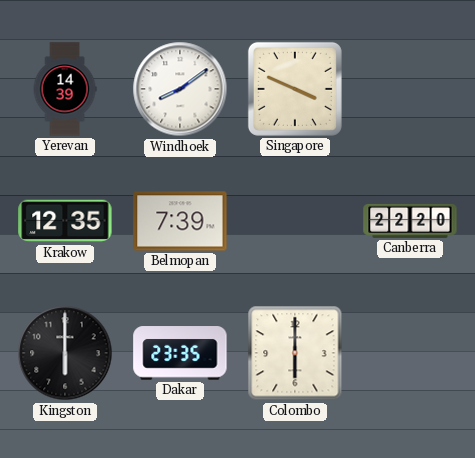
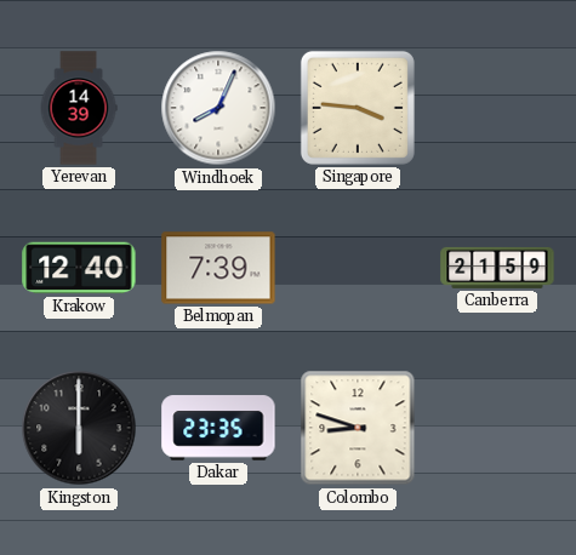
Windhoek: 8:09 -> 8:04 (218, 108)
Singapore: 3:49 -> 3:46 (358, 108)
Krakow: 12:35 -> 12:40 (79, 268)
Canberra: 22:20 -> 21:59 (497, 268)
Colombo: 6:00 -> 8:48 (358, 428)
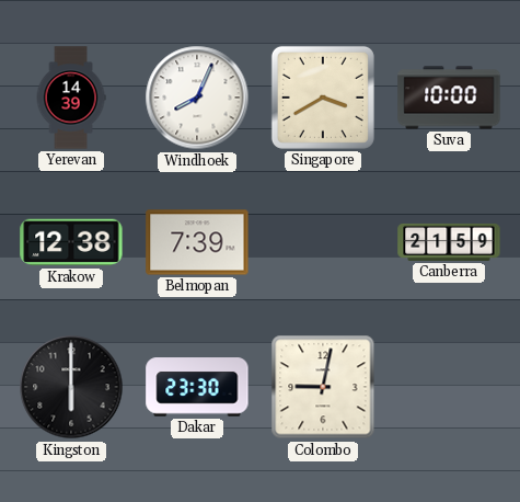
Singapore: 3:46 -> 3:40 (323, 98)
Suva: none -> 10:00 (449, 98)
Krakow: 12:40 -> 12:38 (71, 242)
Dakar: 23:35 -> 23:30 (197, 387)
Colombo: 8:48 -> 9:02 (323, 387)
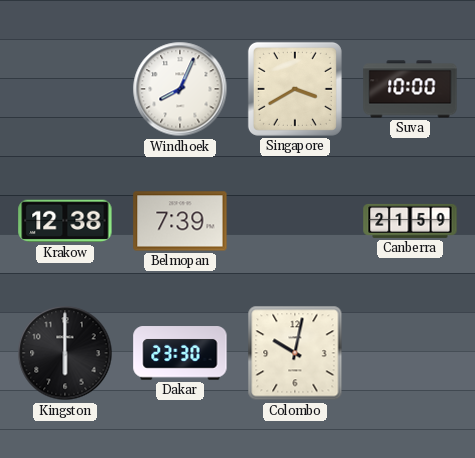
Yerevan: 14:39 -> none (71, 98)
Colombo: 9:02 -> 10:02 (295, 353)
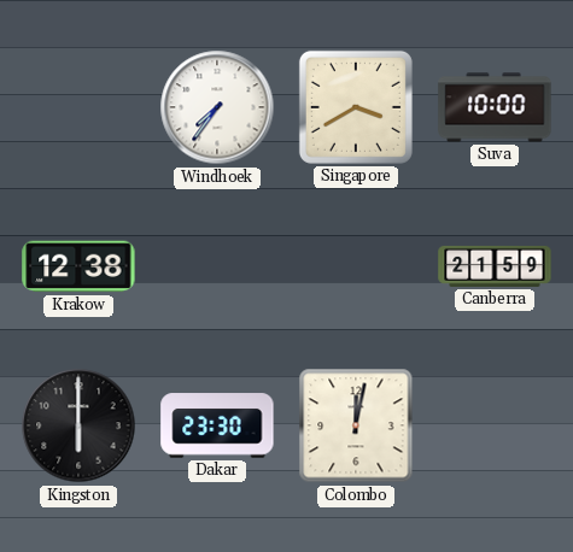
Windhoek: 8:04 -> 7:36 (217, 107)
Belmopan: 7:39 -> none (180, 221)
Colombo: 10:02 -> 12:02 (356, 425)
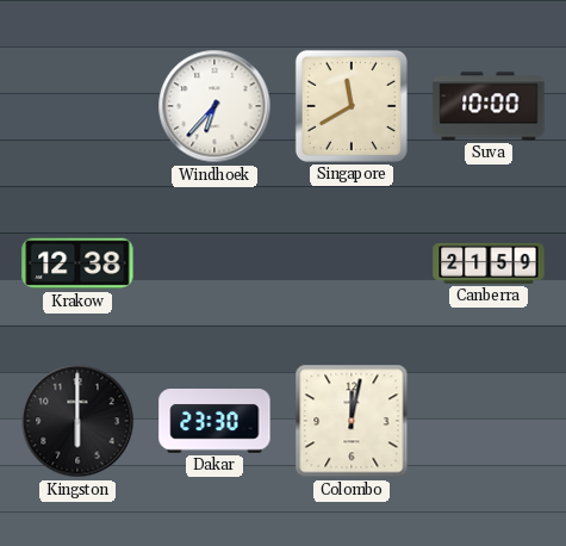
Windhoek: 7:36 -> 6:37 (214, 106)
Singapore: 3:40 -> 11:40 (352, 106)
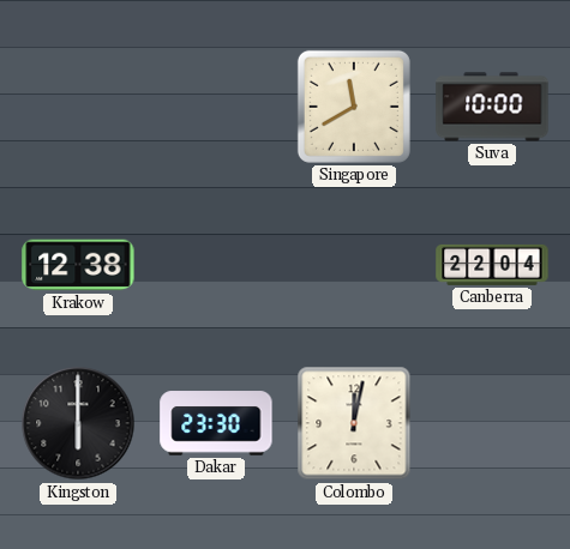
Windhoek: 6:37 -> none (214, 106)
Canberra: 21:59 -> 22:04 (492, 265)
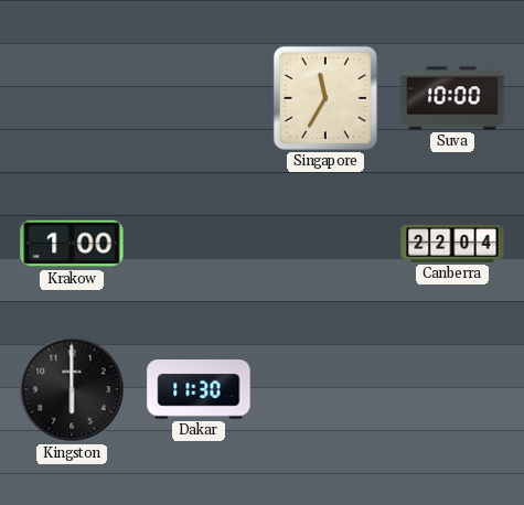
Singapore: 11:40 -> 11:35 (325, 98)
Krakow: 12:38 -> 1:00 (72, 244)
Dakar: 23:30 -> 11:30 (199, 389)
Colombo: 12:02 -> none (354, 423)
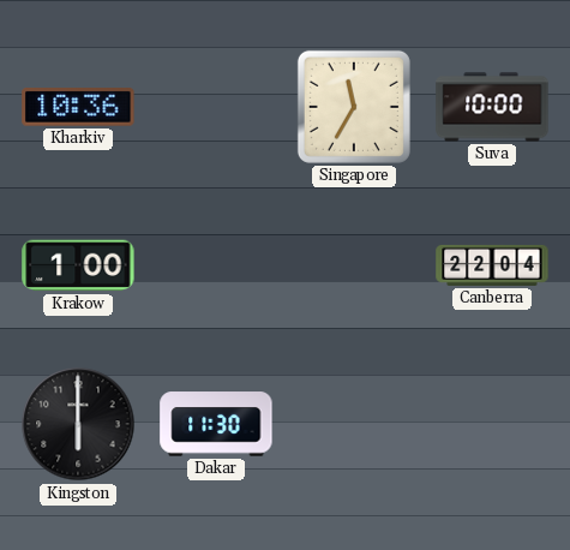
Kharkiv: none -> 10:36 (78, 107)
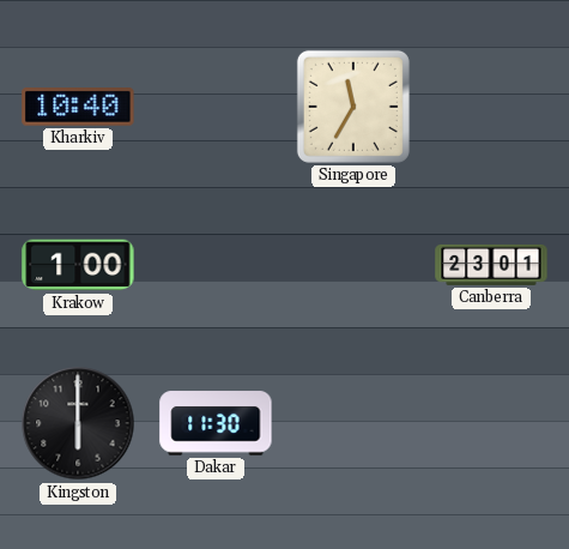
Kharkiv: 10:36 -> 10:40 (78, 107)
Suva: 10:00 -> none (492, 107)
Canberra: 22:04 -> 23:01 (491, 265)
